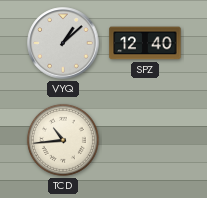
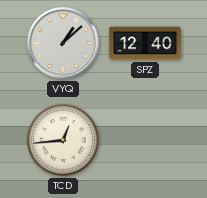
TCD: 10:44 -> 12:44 (63, 140)
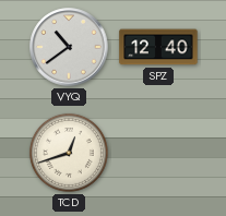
VYQ: 1:08 -> 10:39 (69, 47)
TCD: 12:44 -> 12:42 (69, 153)
